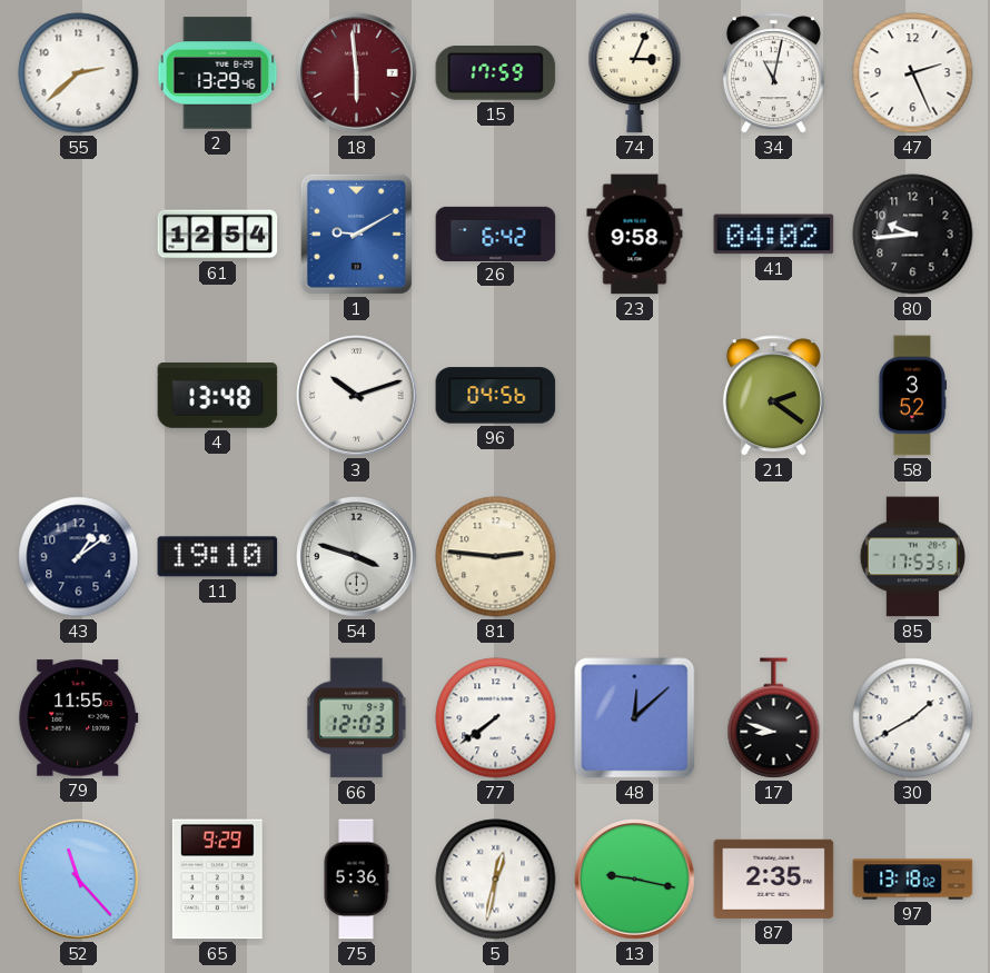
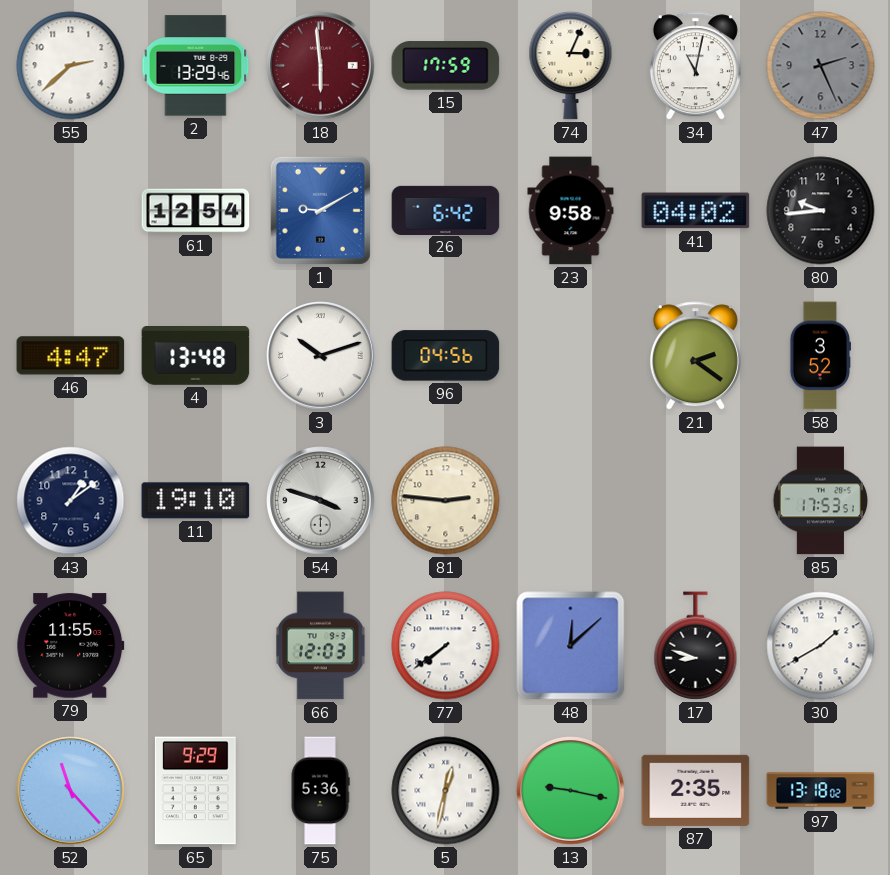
47 dial: white -> grey (821, 66)
46: none -> 4:47 (71, 356)
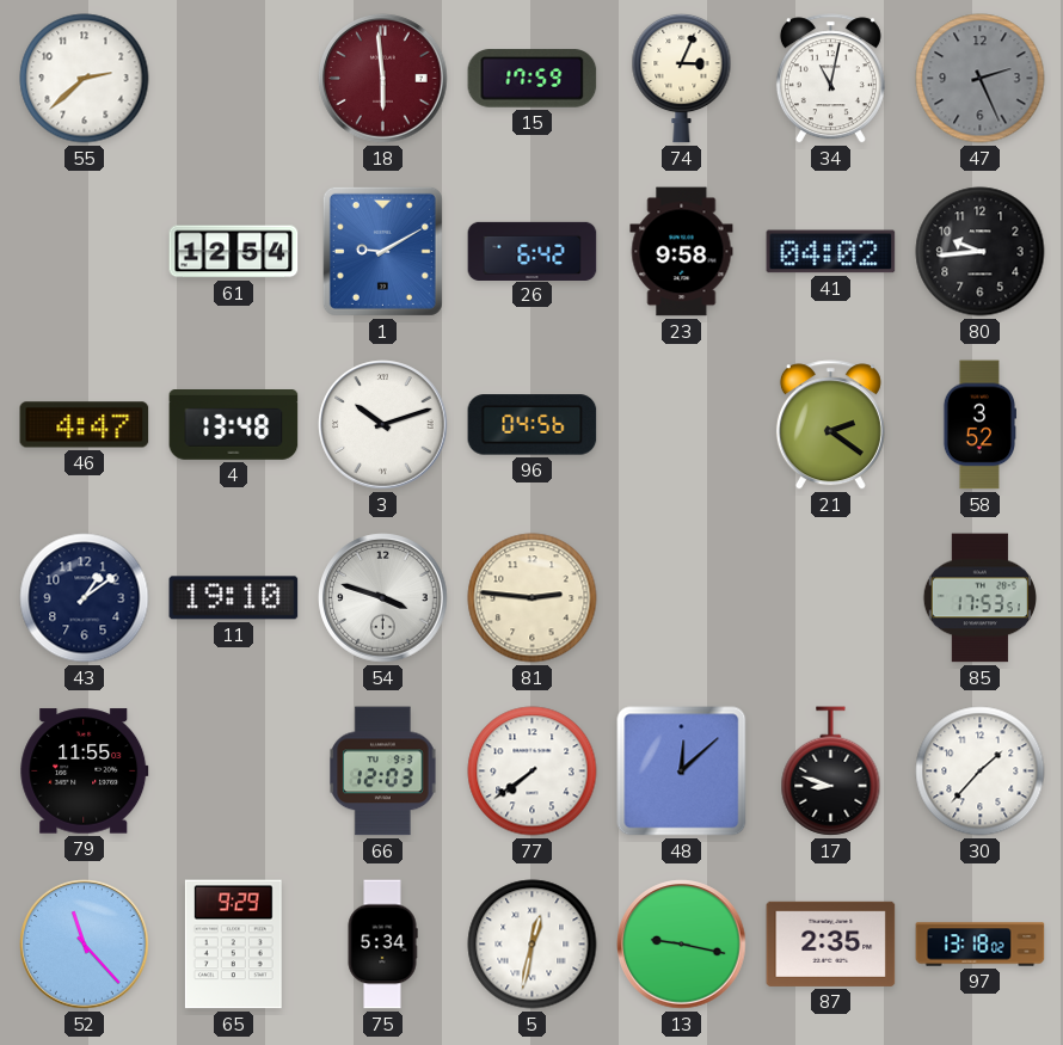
2: 13:29 -> none (196, 66)
30: 1:40 -> 1:37 (981, 772)
75: 5:36 -> 5:34 (382, 945)
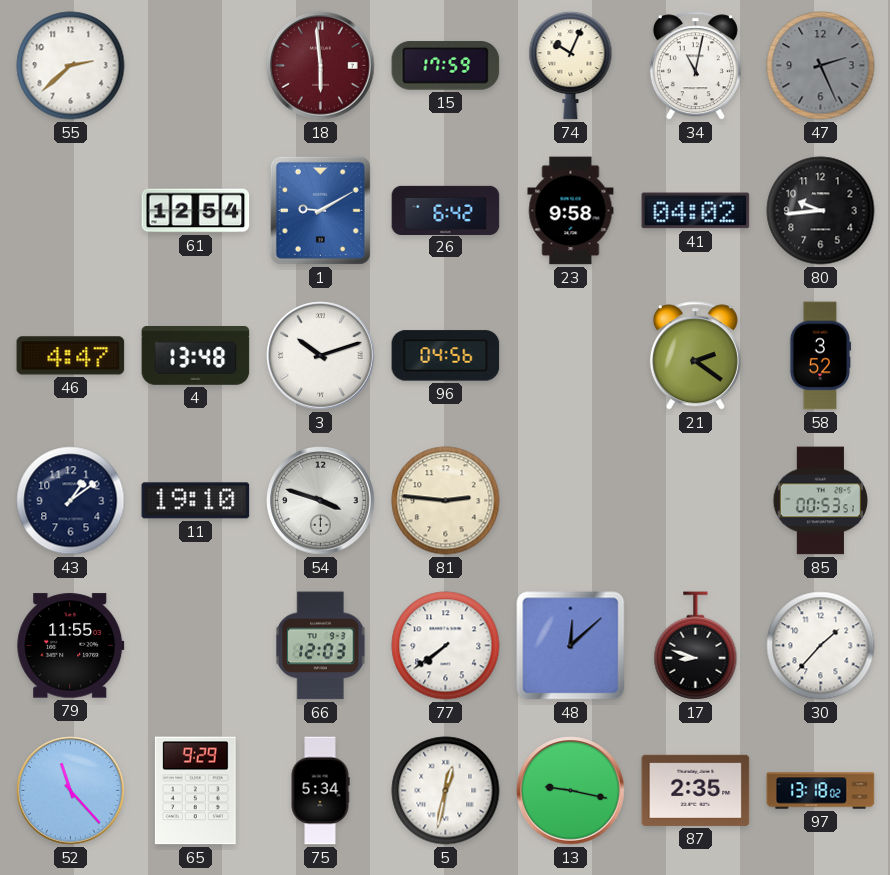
74: 3:04 -> 10:04 (571, 65)
85: 17:53 -> 00:53 (821, 501)
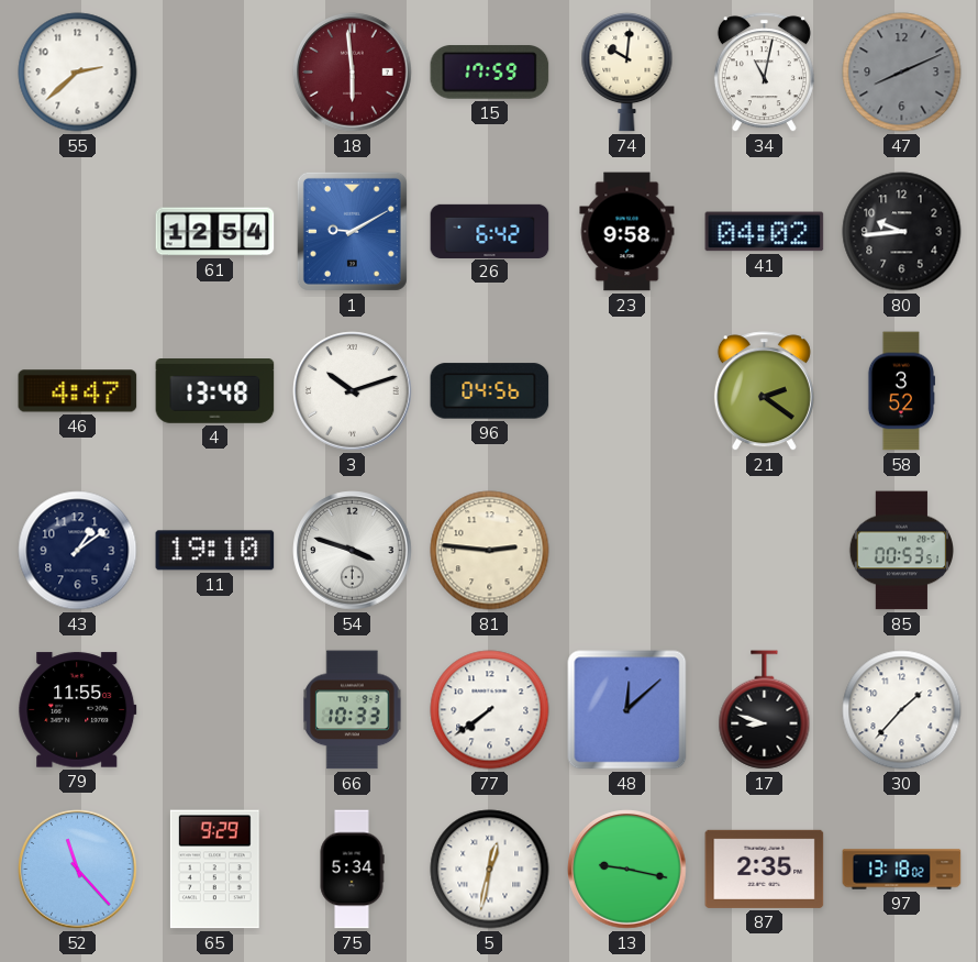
74: 10:04 -> 10:01 (627, 71)
47: 2:26 -> 8:11 (902, 73)
66: 12:03 -> 10:33 (353, 710)
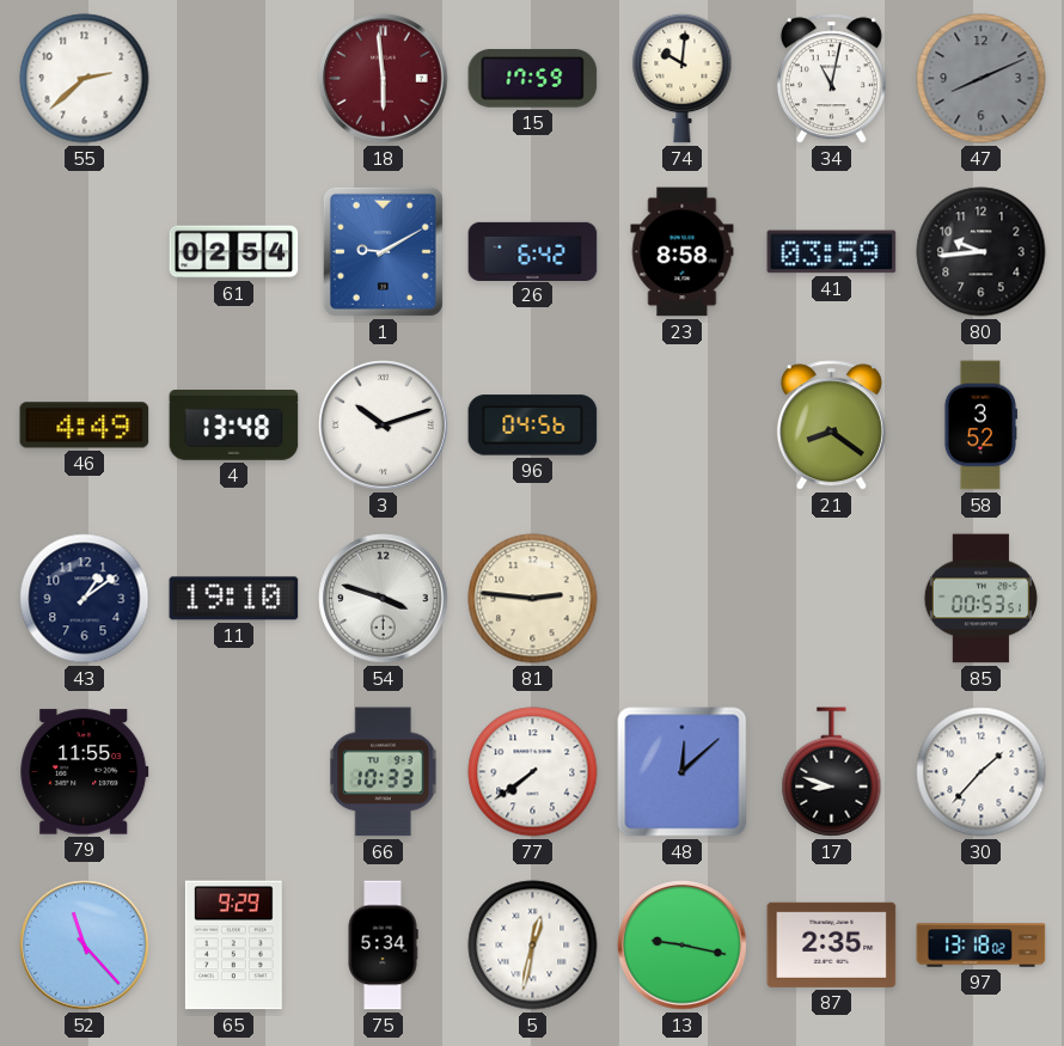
61: 12:54 -> 02:54 (234, 252)
23: 9:58 -> 8:58 (683, 252)
41: 04:02 -> 03:59 (832, 252)
46: 4:47 -> 4:49 (85, 426)
21: 2:21 -> 8:21 (831, 426)
